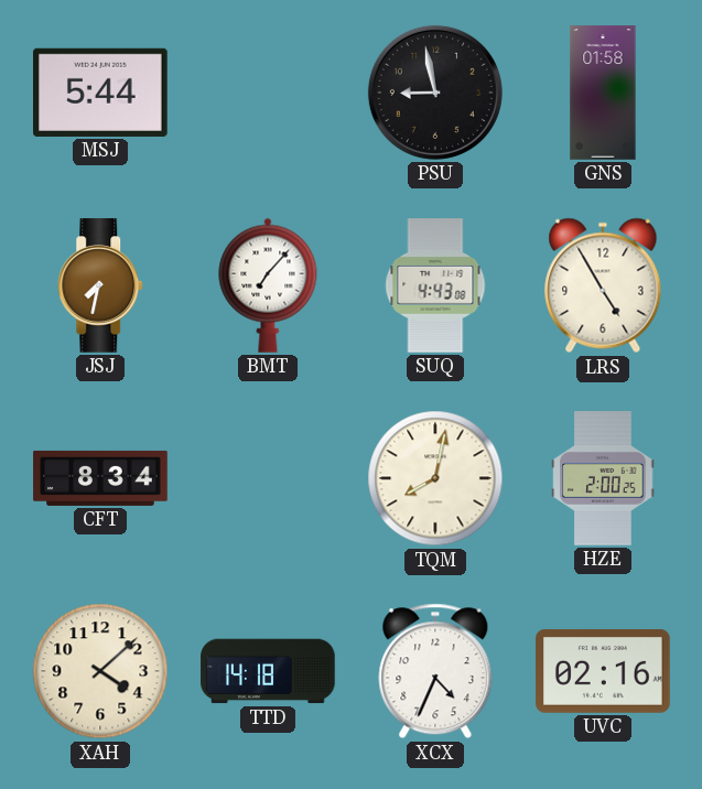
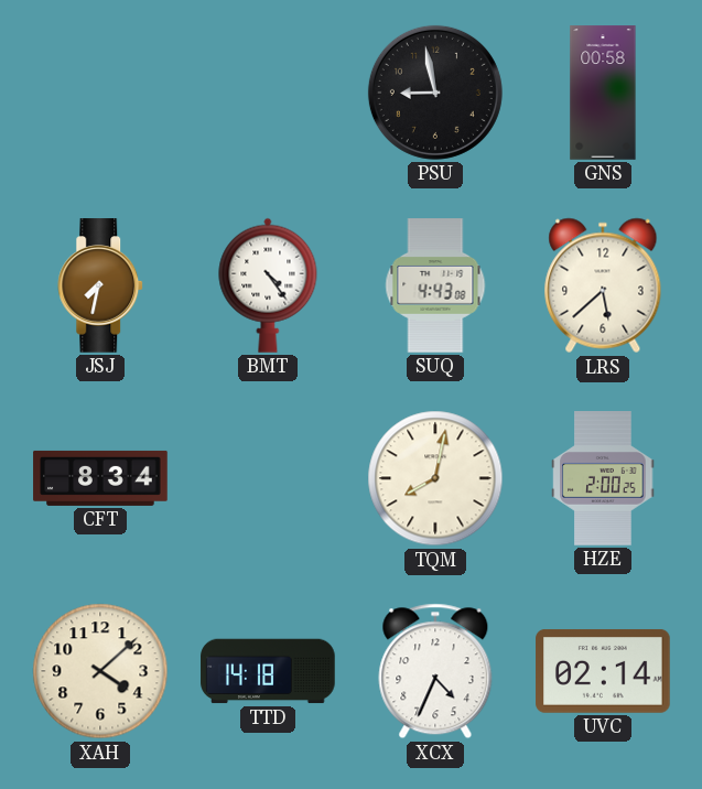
MSJ: 5:44 -> none (101, 93)
GNS: 01:58 -> 00:58 (603, 93)
BMT: 7:07 -> 4:24 (268, 285)
LRS: 4:55 -> 5:38 (603, 285)
UVC: 02:16 -> 02:14 (603, 671)
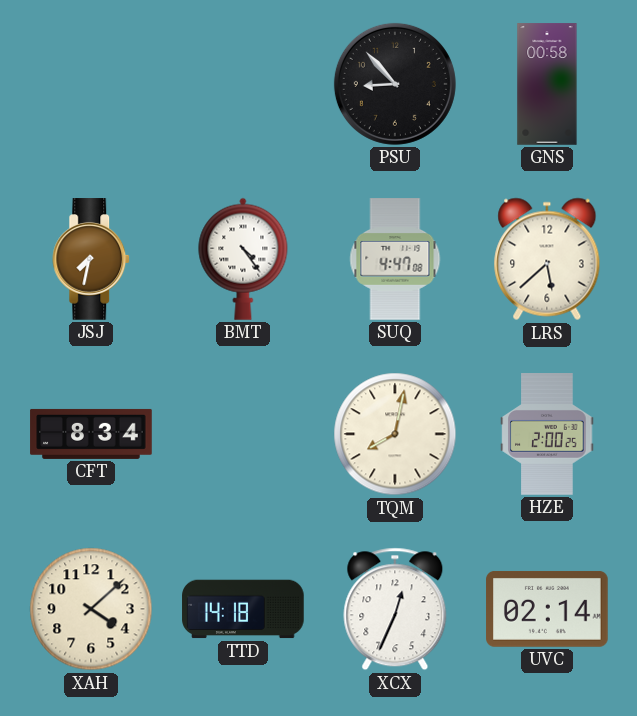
PSU: 8:58 -> 8:53 (395, 84)
SUQ: 4:43 -> 4:47 (395, 259)
XCX: 4:34 -> 12:34 (395, 609)
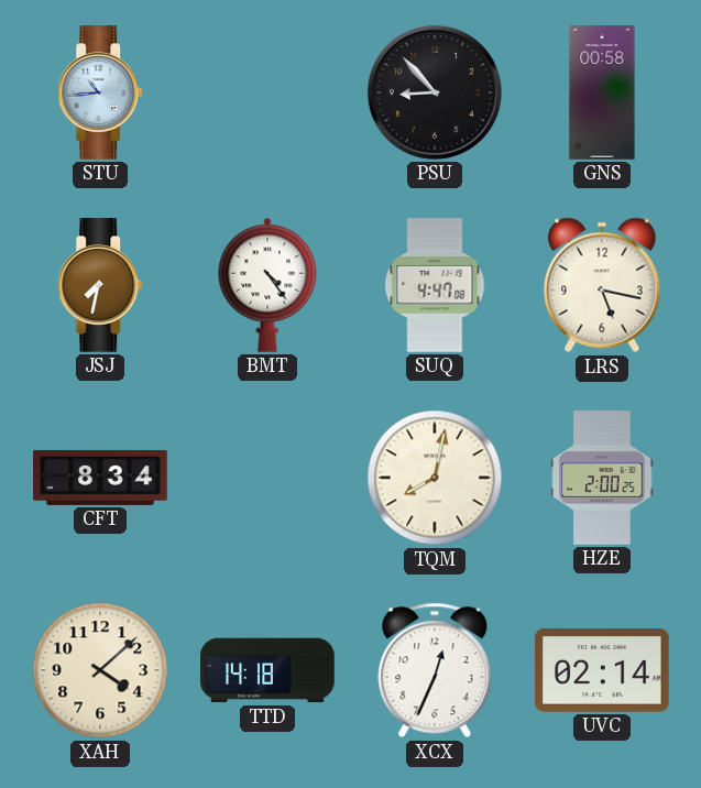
STU: none -> 10:44 (101, 92)
LRS: 5:38 -> 5:17 (602, 285)
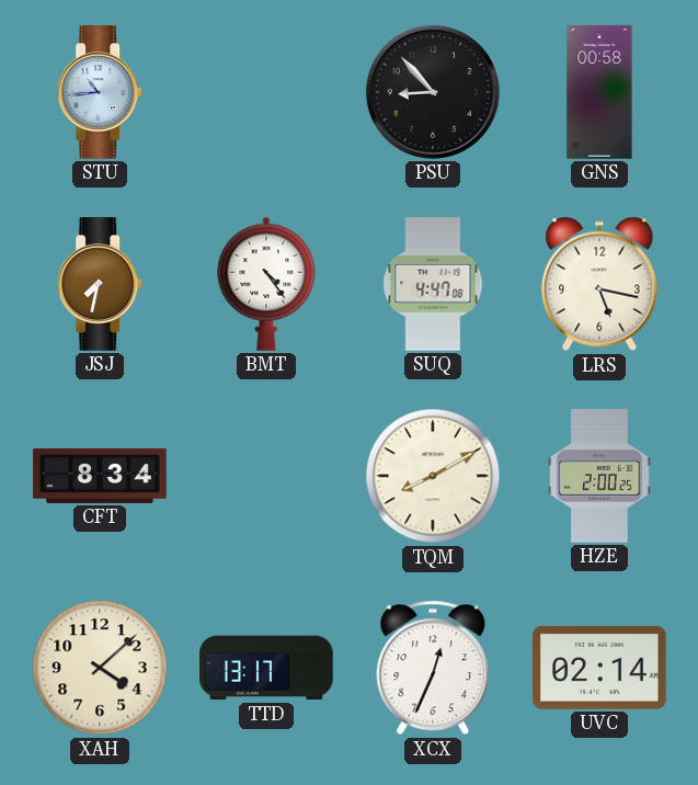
TQM: 8:02 -> 8:10 (433, 476)
TTD: 14:18 -> 13:17 (266, 668)
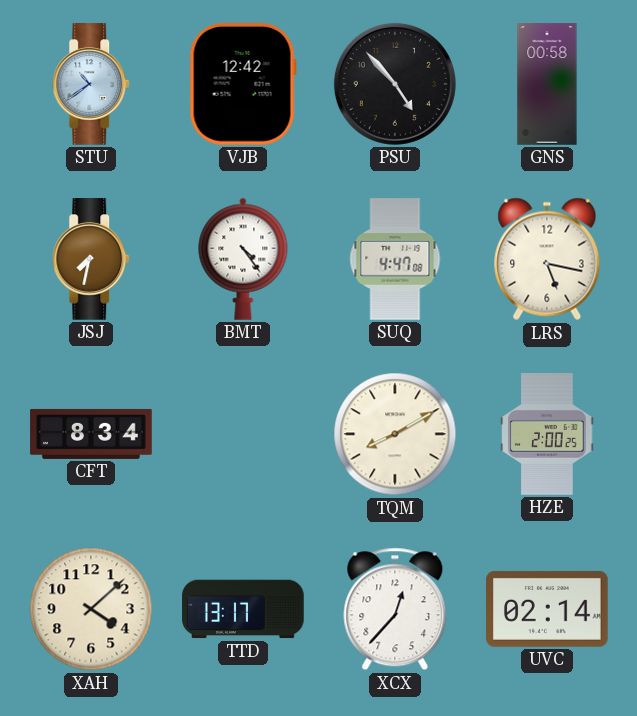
STU: 10:44 -> 10:39 (92, 84)
VJB: none -> 12:42 (243, 85)
PSU: 8:53 -> 4:53 (395, 84)
XCX: 12:34 -> 12:37 (395, 609)
